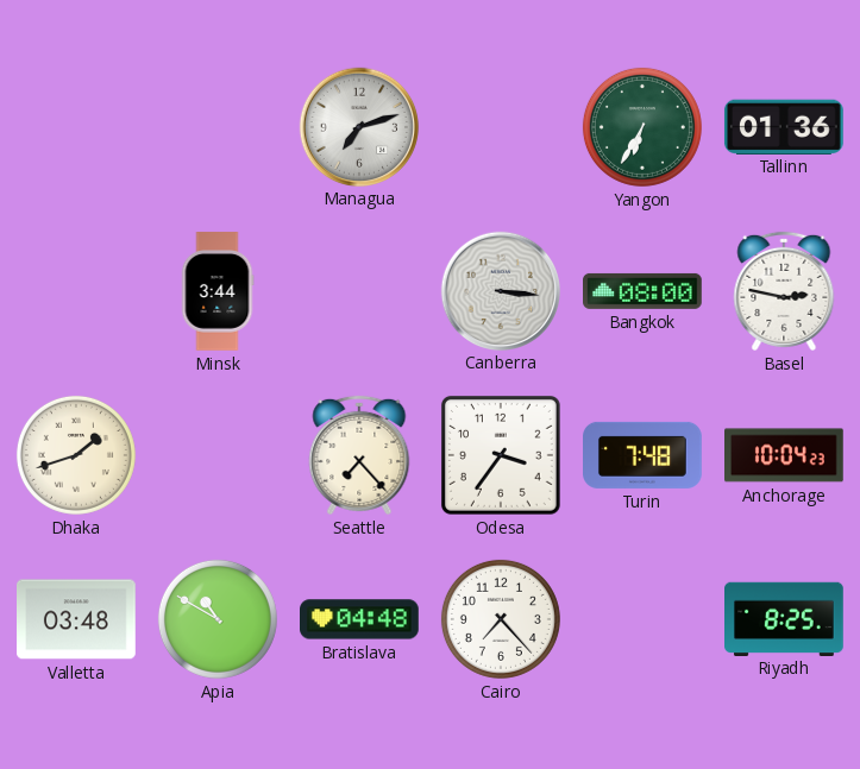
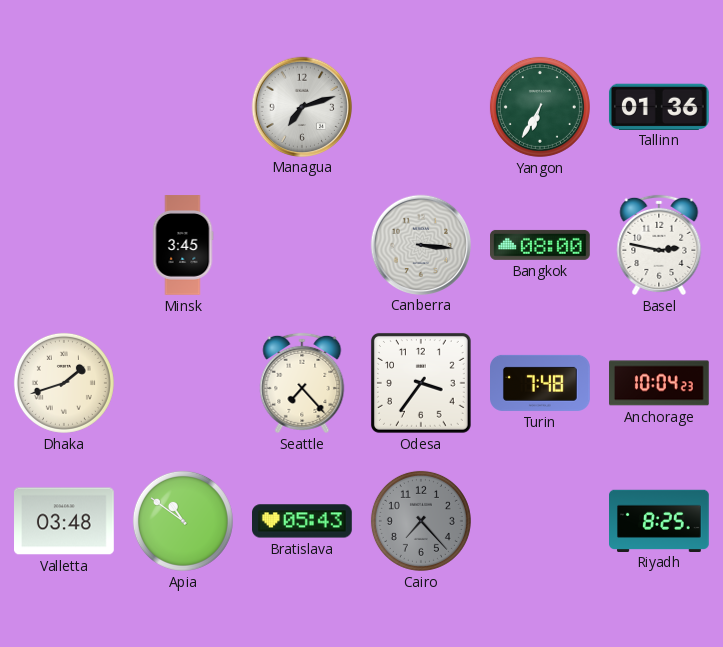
Minsk: 3:44 -> 3:45 (183, 245)
Apia: 10:50 -> 10:51 (183, 521)
Bratislava: 04:48 -> 05:43 (303, 521)
Cairo dial: white -> grey (421, 521)
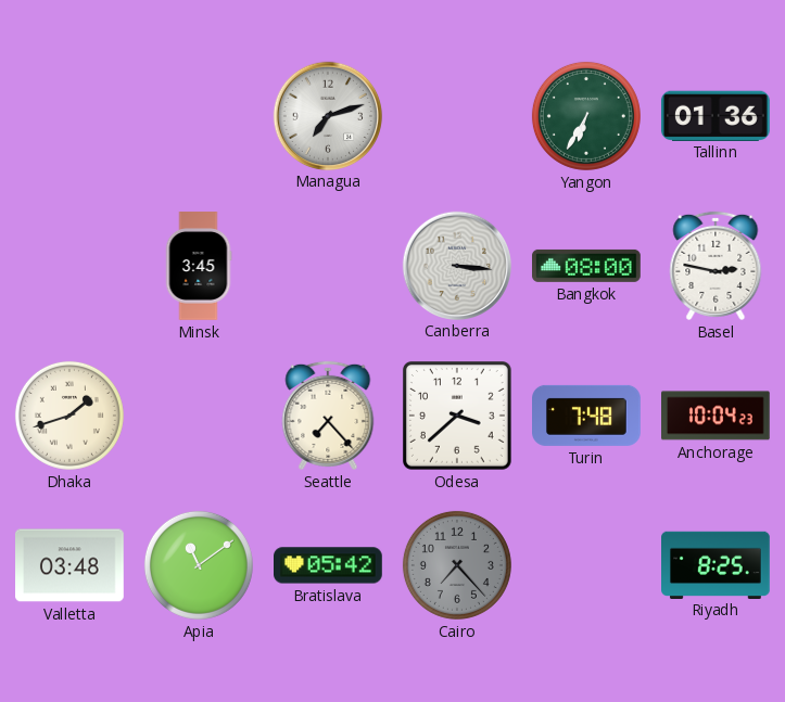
Odesa: 3:36 -> 3:38 (457, 416)
Apia: 10:51 -> 11:09 (199, 565)
Bratislava: 05:43 -> 05:42 (329, 565)
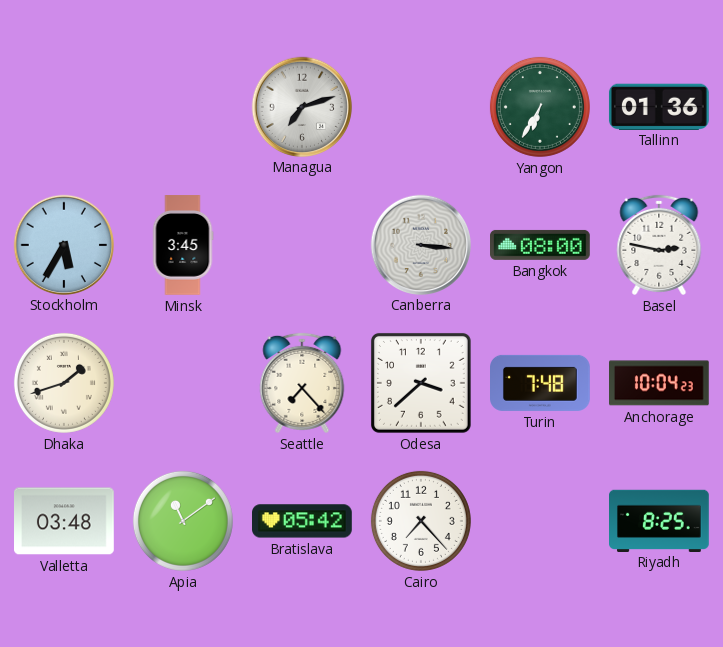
Stockholm: none -> 5:35 (63, 244)
Cairo dial: grey -> white (421, 521)
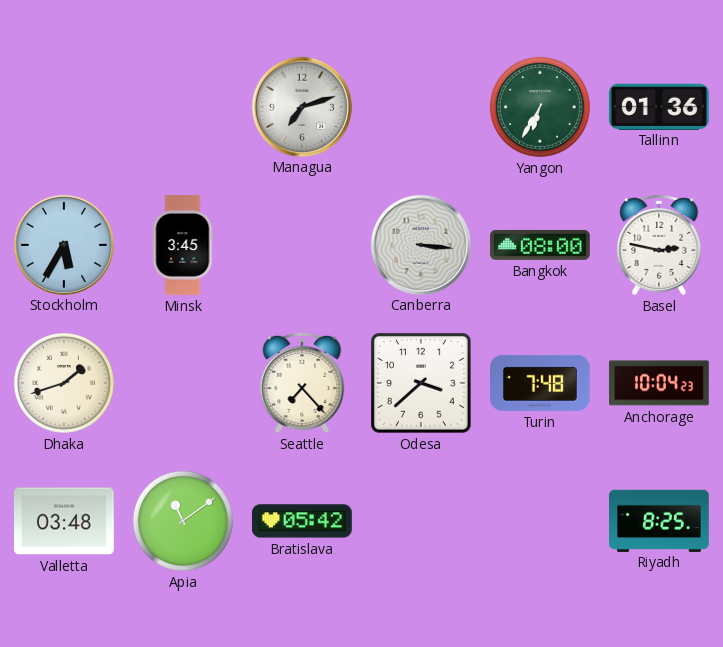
Cairo: 7:23 -> none (421, 521)
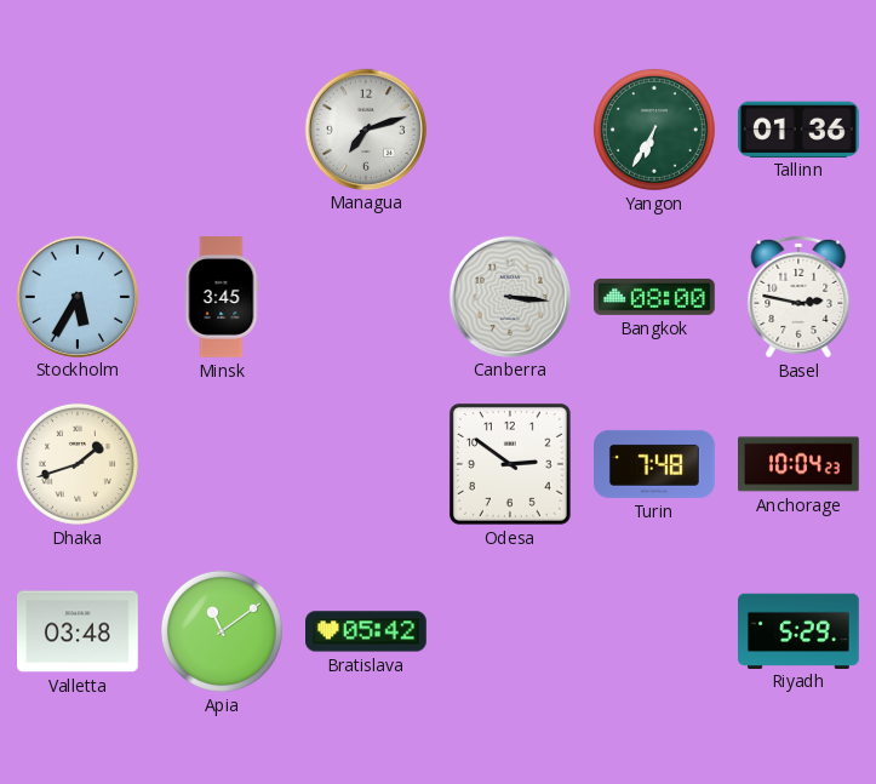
Seattle: 7:23 -> none (302, 383)
Odesa: 3:38 -> 2:51 (510, 464)
Riyadh: 8:25 -> 5:29 (800, 630)
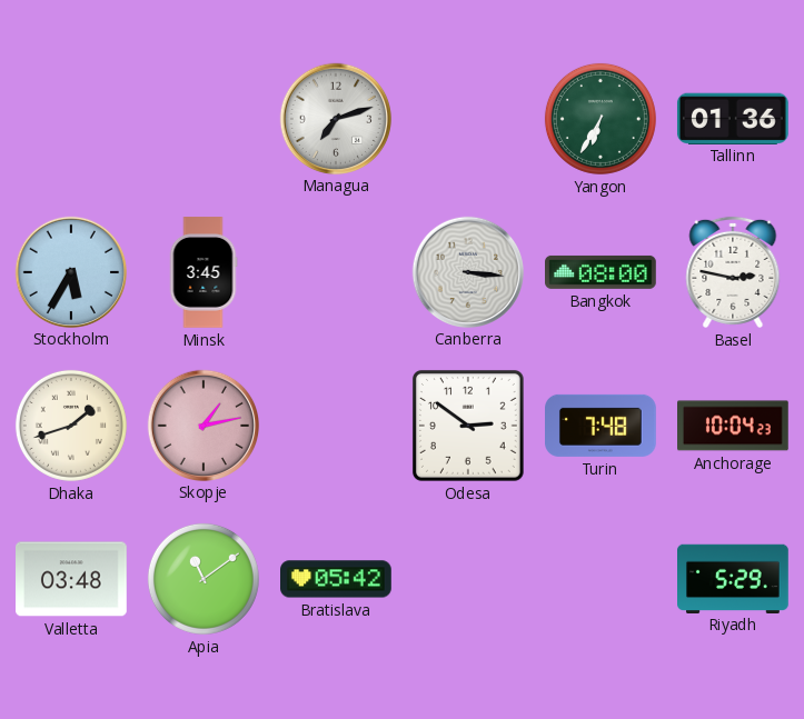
Skopje: none -> 1:13 (202, 425)
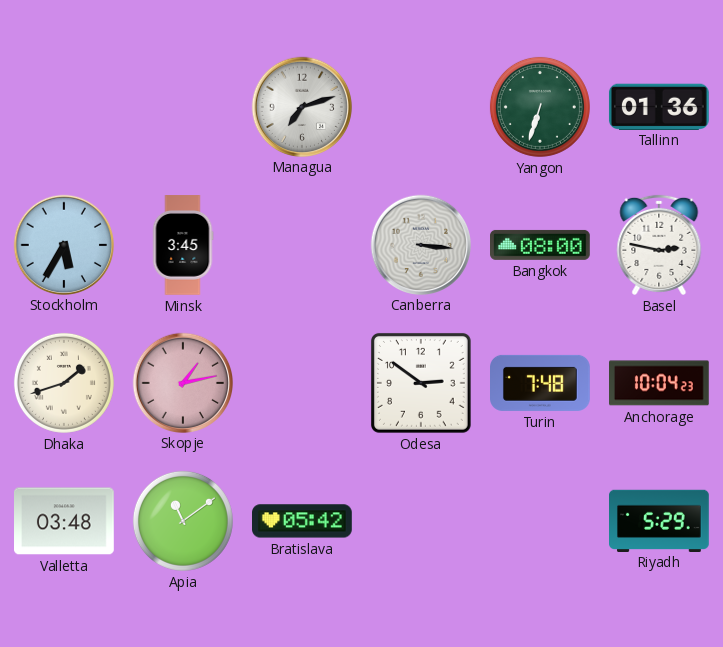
Yangon: 6:35 -> 6:33 (540, 107)
